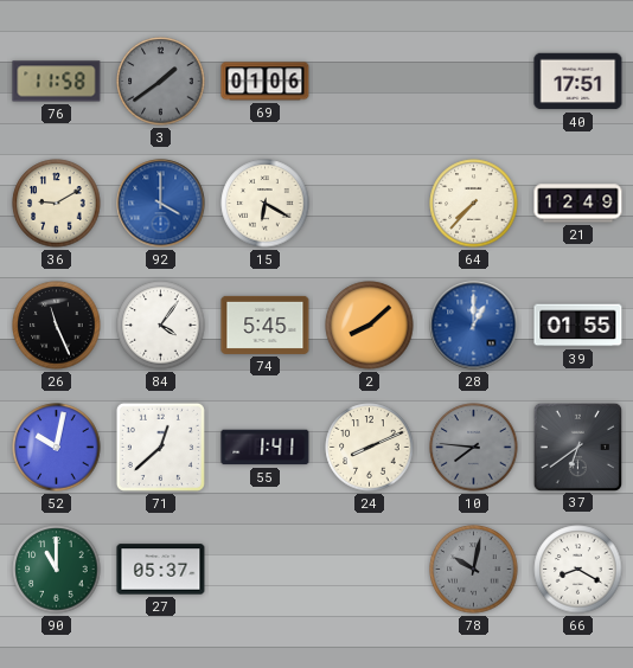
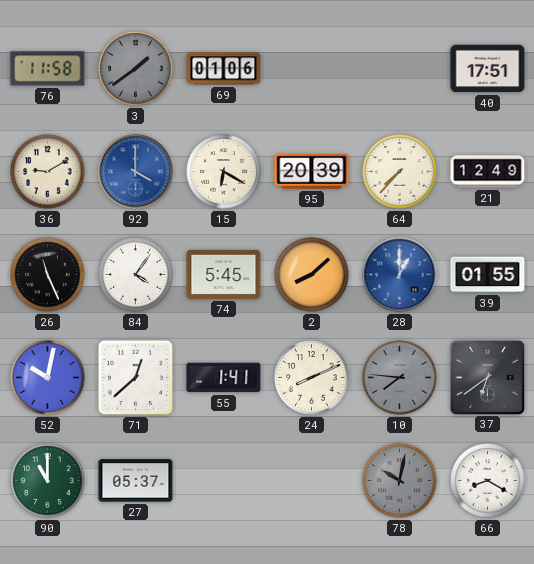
95: none -> 20:39 (312, 172)
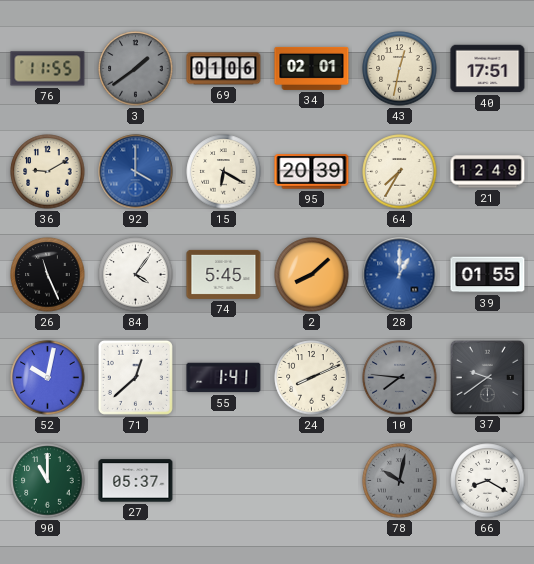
76: 11:58 -> 11:55 (48, 69)
34: none -> 02:01 (312, 68)
43: none -> 12:32 (400, 69)
64: 7:37 -> 7:35 (400, 172)
37: 6:39 -> 9:39 (487, 377)
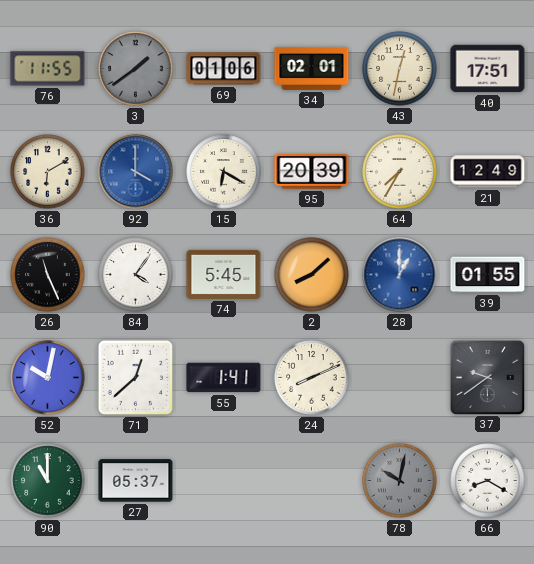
36: 9:10 -> 6:10 (48, 172)
10: 7:46 -> none (400, 378)
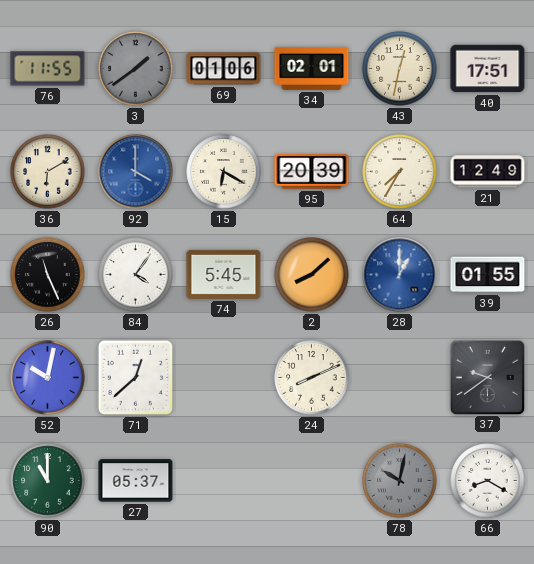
55: 1:41 -> none (224, 378)
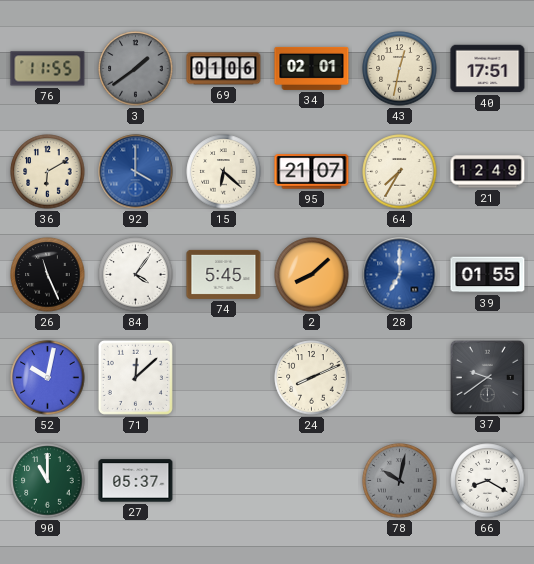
15: 6:20 -> 6:22 (224, 172)
95: 20:39 -> 21:07 (312, 172)
28: 1:00 -> 7:00 (400, 275)
71: 12:38 -> 12:08 (135, 377)
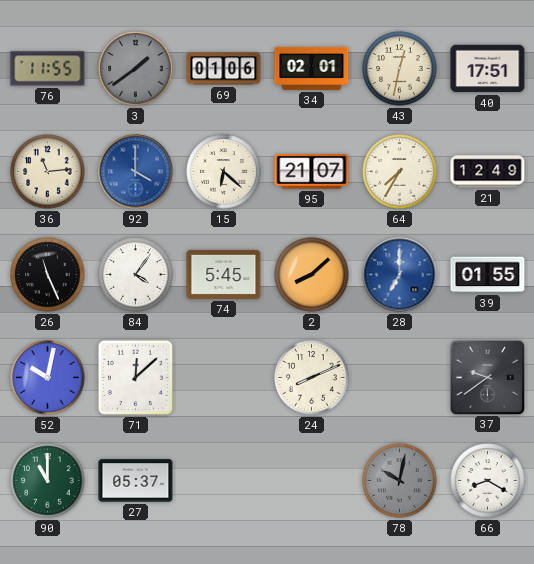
36: 6:10 -> 11:14 (48, 172)
